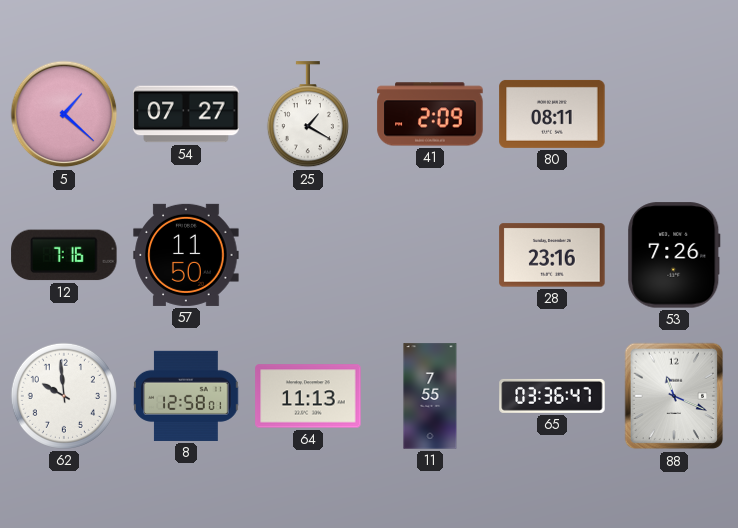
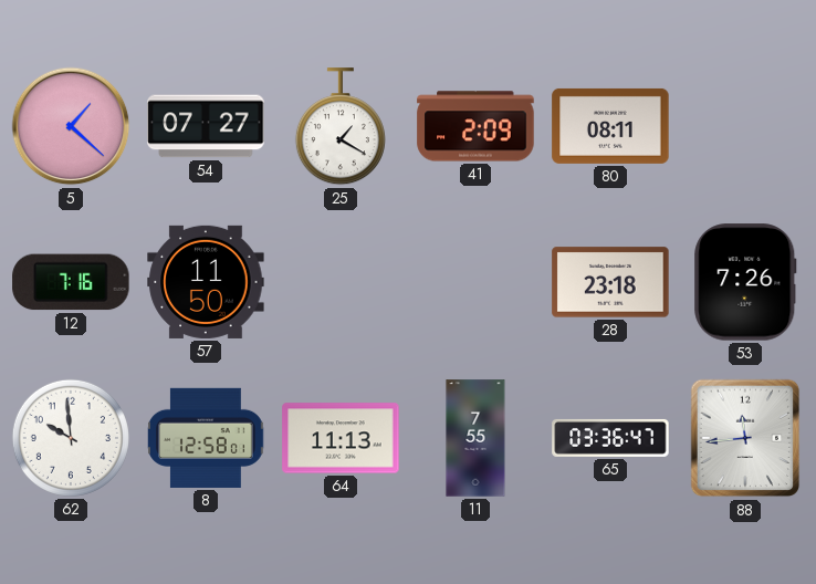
28: 23:16 -> 23:18 (610, 282)
88: 11:19 -> 11:44 (745, 438)
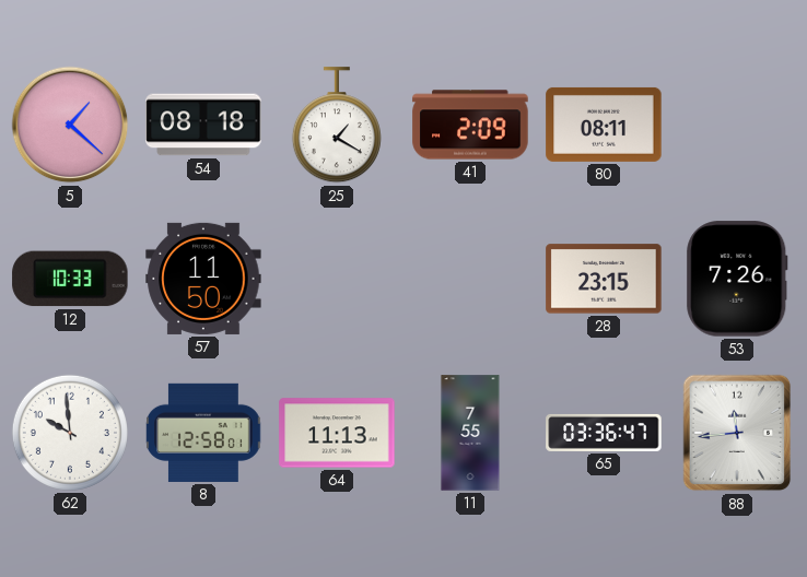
54: 07:27 -> 08:18 (203, 125)
12: 7:16 -> 10:33 (70, 279)
28: 23:18 -> 23:15 (604, 279)
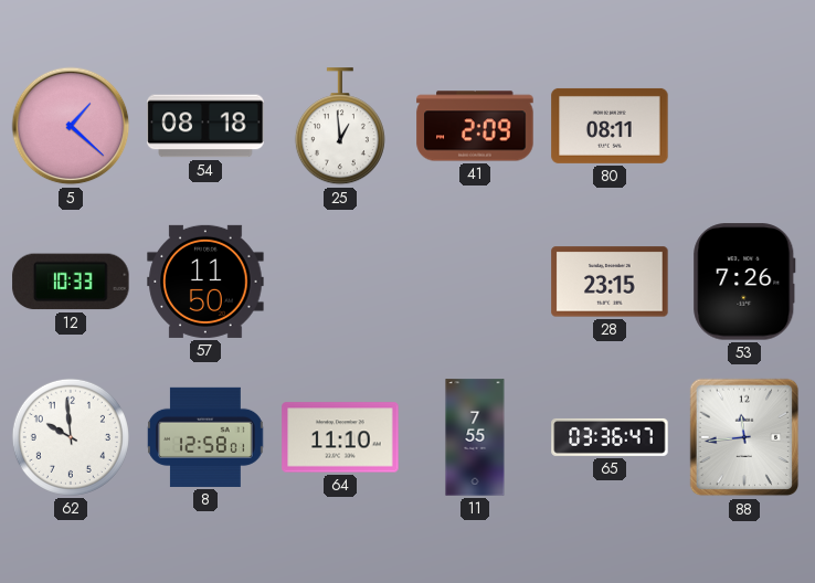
25: 1:20 -> 12:59 (340, 127)
64: 11:13 -> 11:10 (340, 437)
